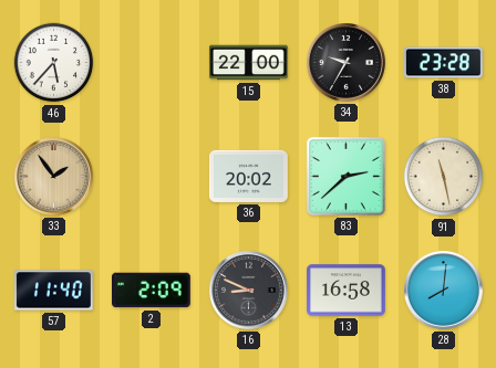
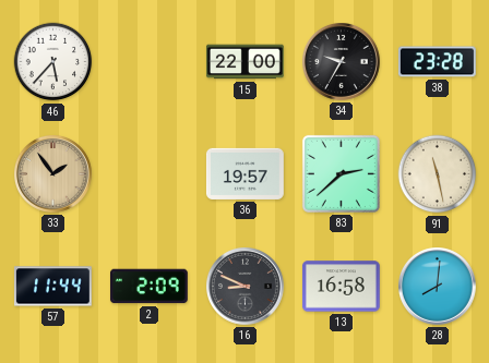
36: 20:02 -> 19:57 (246, 173)
57: 11:40 -> 11:44 (52, 287)
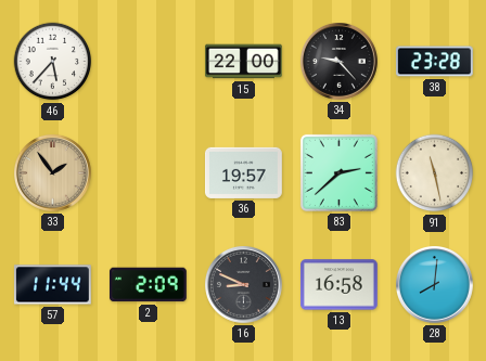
34: 9:35 -> 9:23 (340, 62)
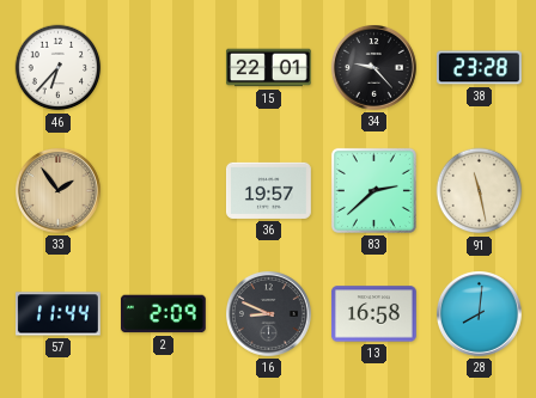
46: 5:37 -> 6:37 (59, 68)
15: 22:00 -> 22:01 (268, 68)
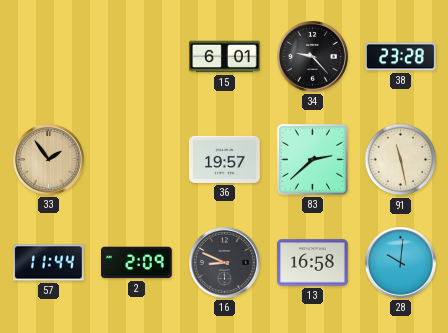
46: 6:37 -> none (59, 68)
15: 22:01 -> 6:01 (224, 57)
28: 8:01 -> 10:01 (401, 263)
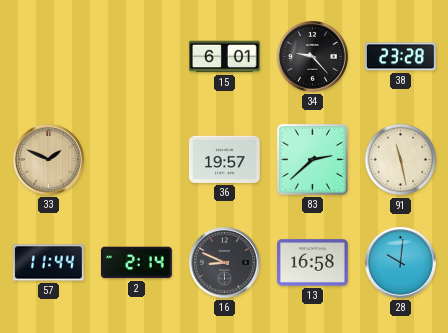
33: 1:54 -> 1:49 (49, 160)
2: 2:09 -> 2:14 (136, 263)
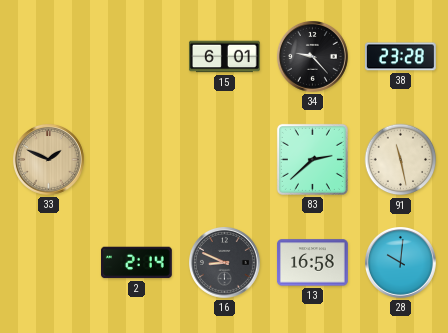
36: 19:57 -> none (225, 159)
57: 11:44 -> none (48, 263)
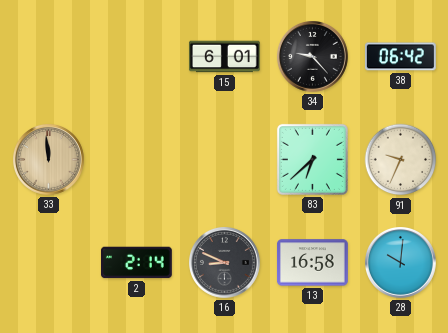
38: 23:28 -> 06:42 (400, 57)
33: 1:49 -> 11:59 (49, 160)
83: 2:38 -> 6:38 (312, 159)
91: 11:28 -> 9:34 (401, 160)
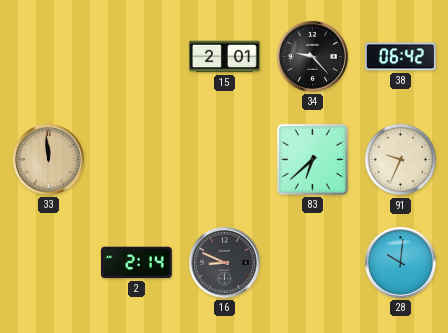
15: 6:01 -> 2:01 (224, 57)
13: 16:58 -> none (313, 263)
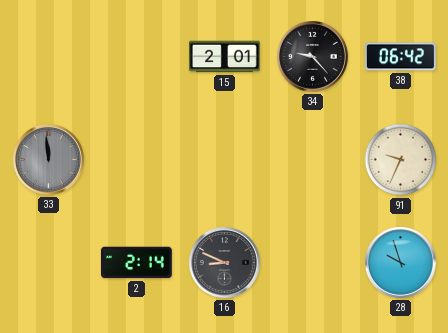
33 dial: champagne -> grey (49, 160)
83: 6:38 -> none (312, 159)
28: 10:01 -> 9:57 (401, 263)
